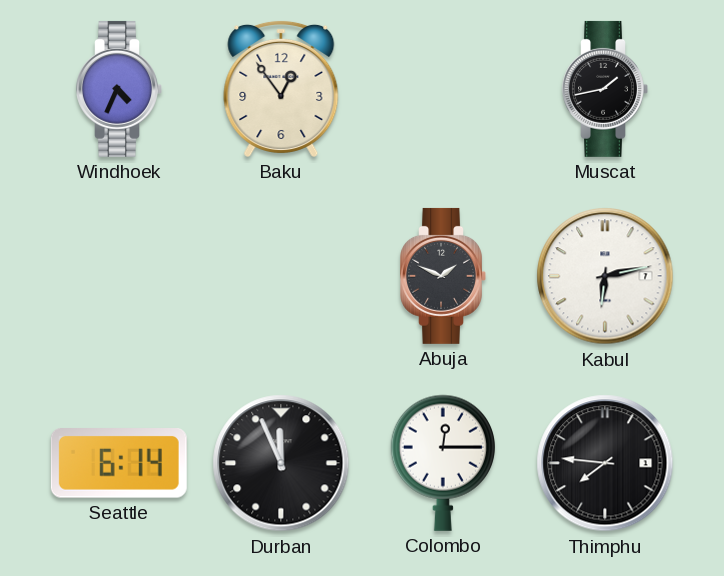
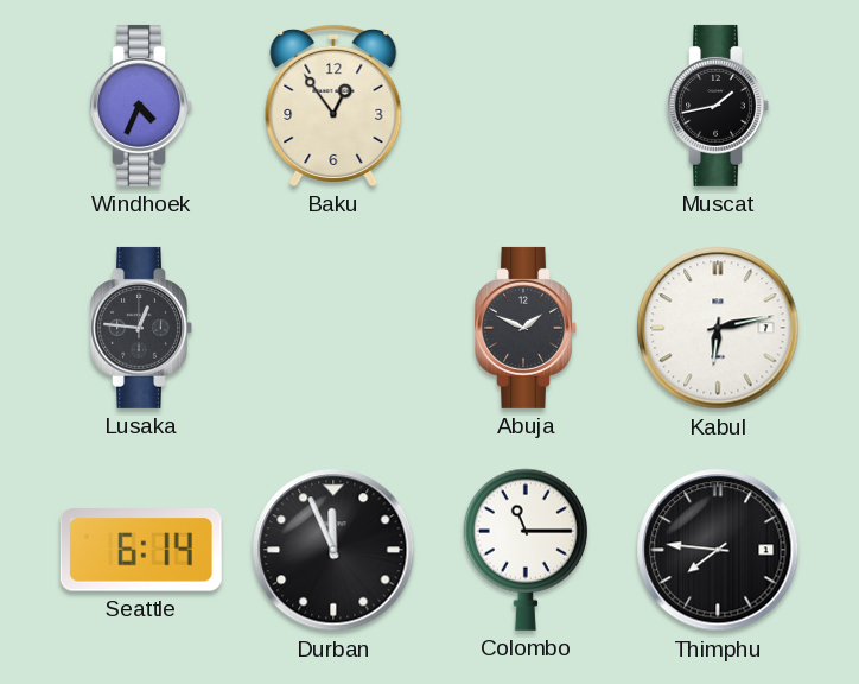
Lusaka: none -> 12:46 (141, 328)
Colombo: 12:15 -> 11:15 (526, 550)
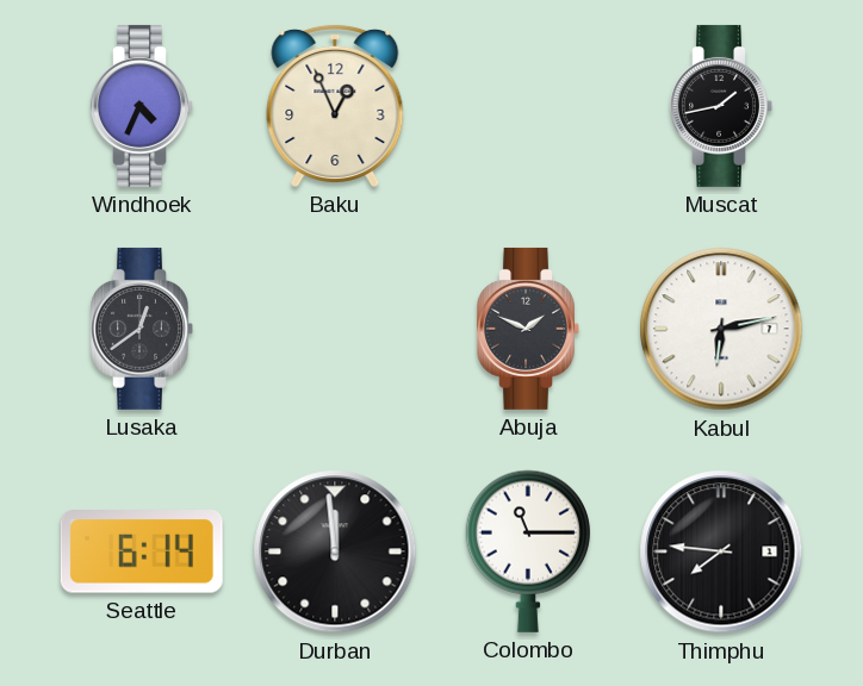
Baku: 12:54 -> 12:56 (335, 105)
Lusaka: 12:46 -> 12:39 (142, 329)
Durban: 11:56 -> 11:59 (335, 551)
